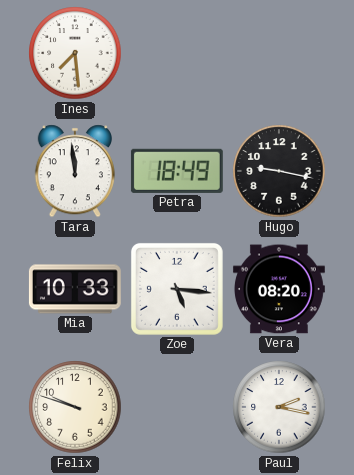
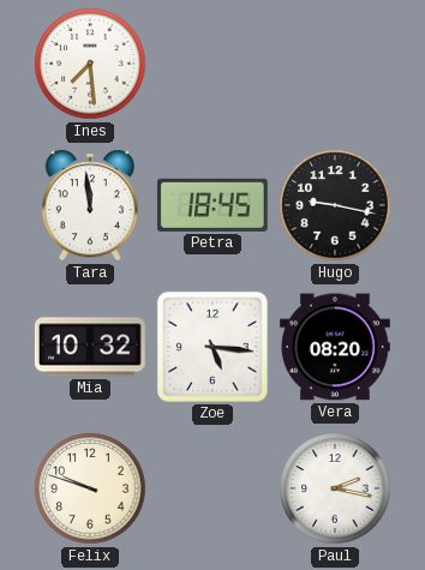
Petra: 18:49 -> 18:45 (212, 205)
Mia: 10:33 -> 10:32 (90, 347)
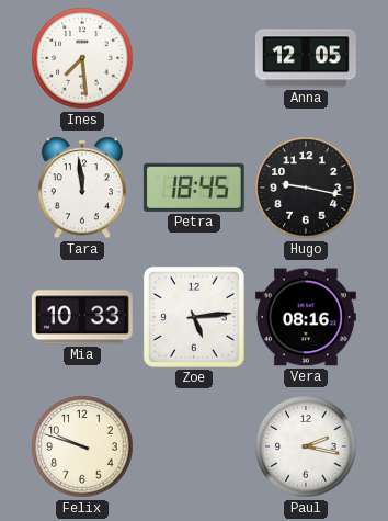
Anna: none -> 12:05 (306, 58)
Mia: 10:32 -> 10:33 (82, 317)
Zoe: 5:16 -> 5:14 (194, 317)
Vera: 08:20 -> 08:16 (306, 317)
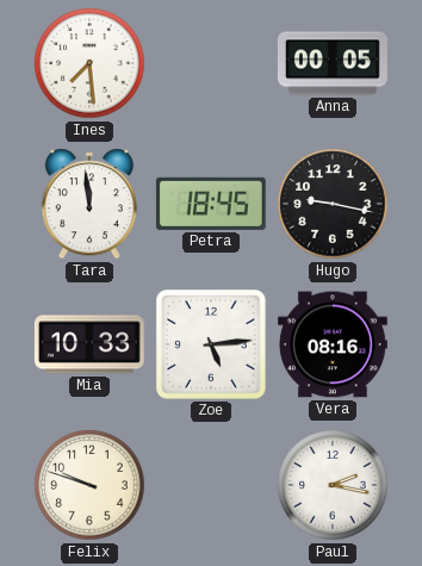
Anna: 12:05 -> 00:05 (333, 63)
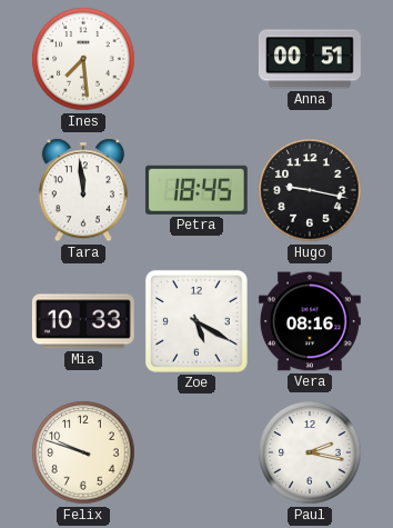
Anna: 00:05 -> 00:51 (310, 59)
Zoe: 5:14 -> 5:20 (196, 321)
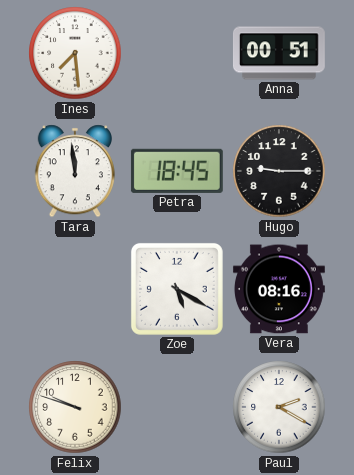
Hugo: 9:17 -> 9:15 (279, 171)
Mia: 10:33 -> none (83, 321)
Paul: 2:17 -> 2:20 (279, 407)
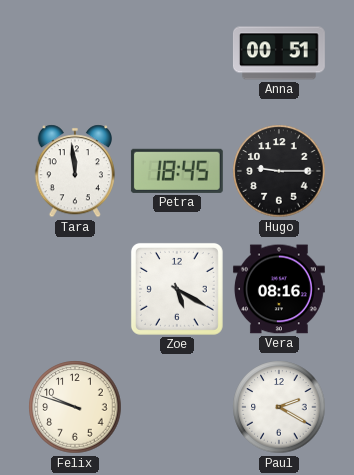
Ines: 7:29 -> none (75, 53)
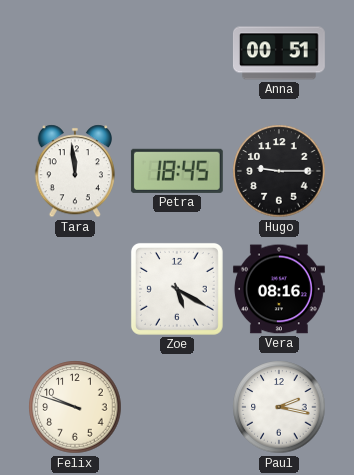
Paul: 2:20 -> 2:17 (279, 407)
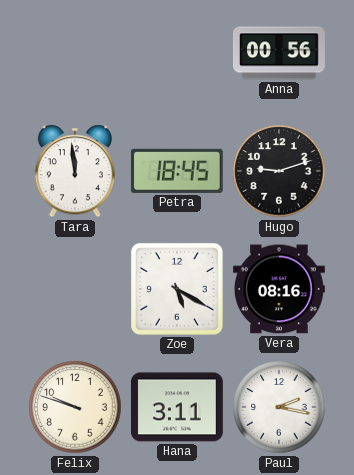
Anna: 00:51 -> 00:56 (279, 53)
Hugo: 9:15 -> 9:12 (279, 171)
Hana: none -> 3:11 (177, 407)
